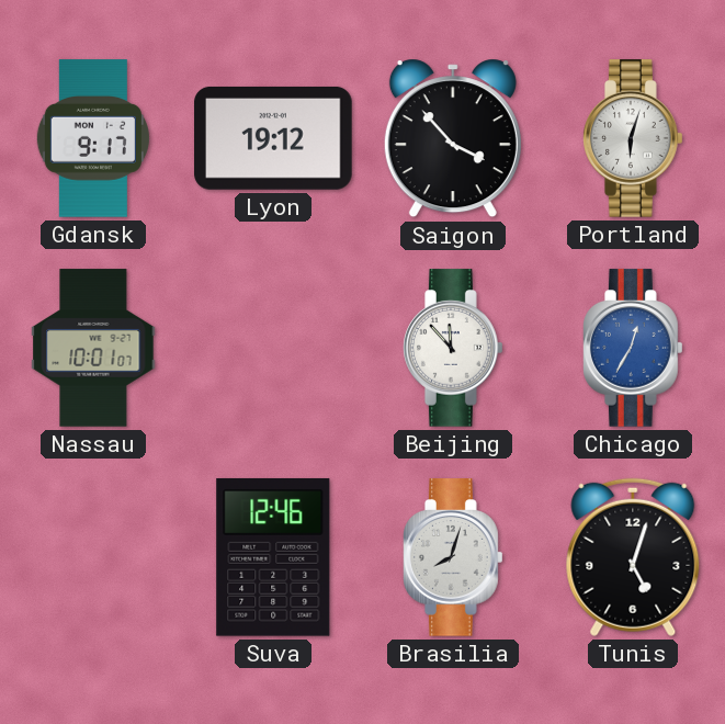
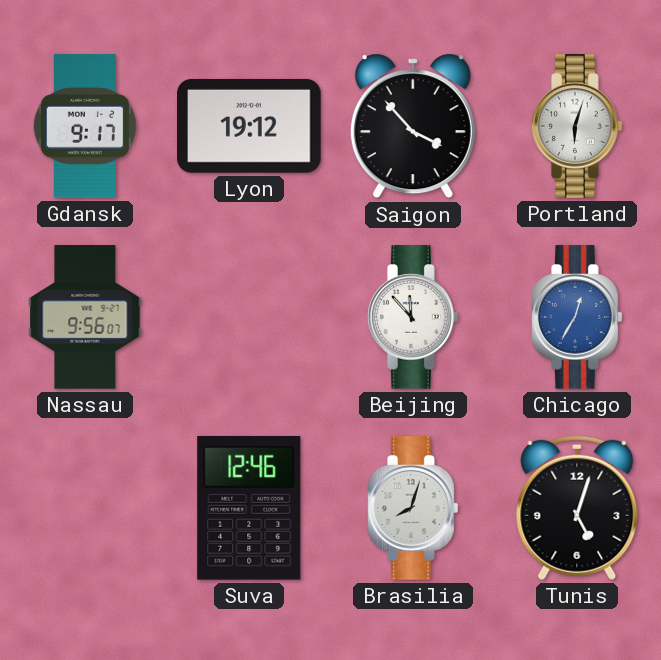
Nassau: 10:01 -> 9:56 (85, 317)
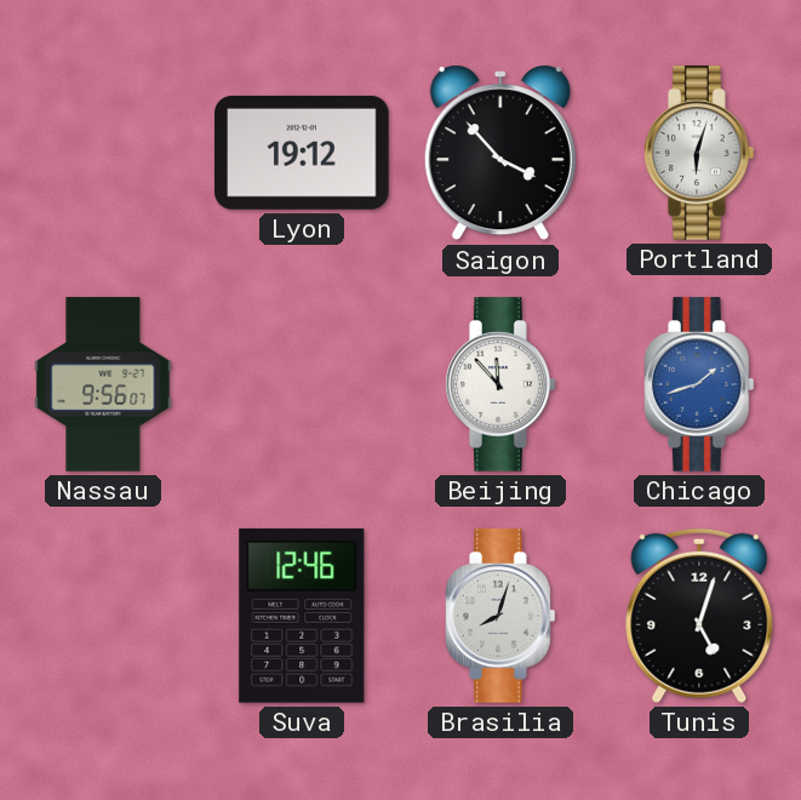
Gdansk: 9:17 -> none (85, 126)
Chicago: 12:35 -> 1:42 (700, 384)
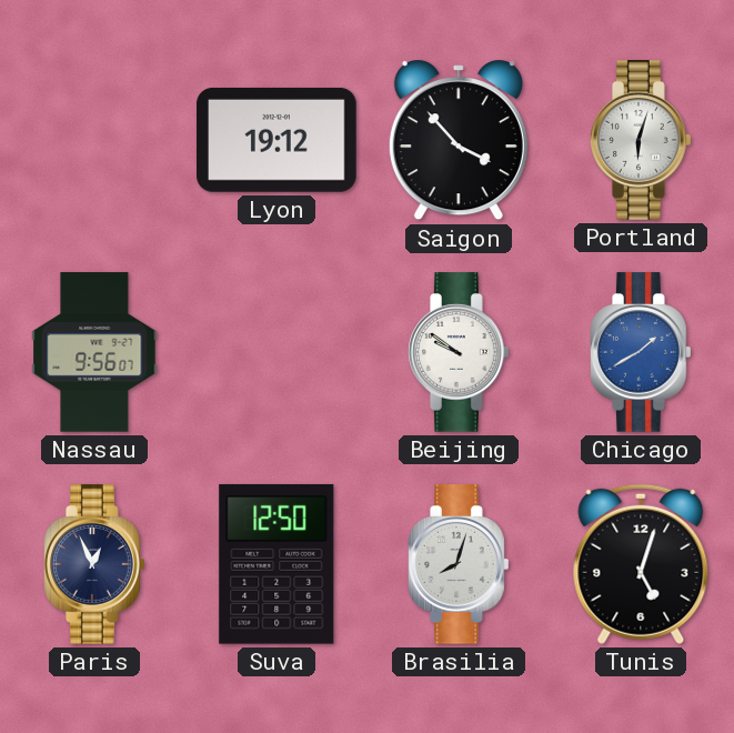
Beijing: 11:53 -> 9:51 (460, 352)
Chicago: 1:42 -> 1:40 (642, 352)
Paris: none -> 12:56 (95, 564)
Suva: 12:46 -> 12:50 (276, 564)
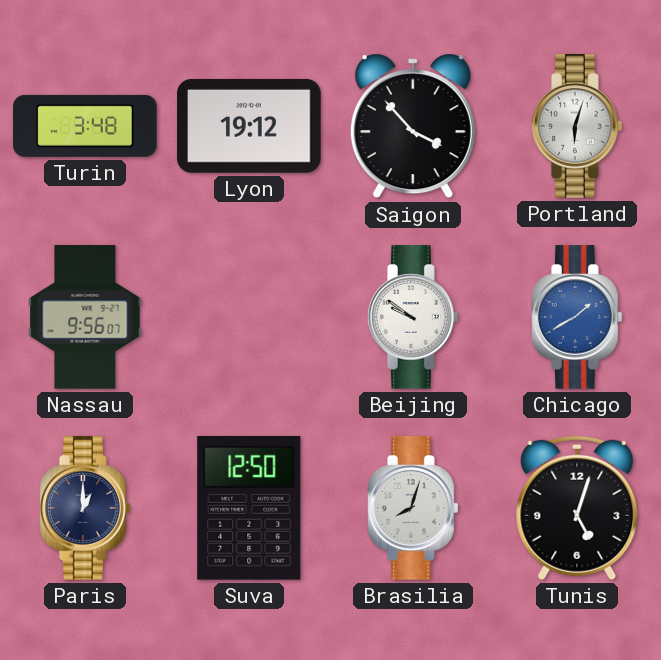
Turin: none -> 3:48 (85, 126)
Paris: 12:56 -> 1:00 (86, 508)
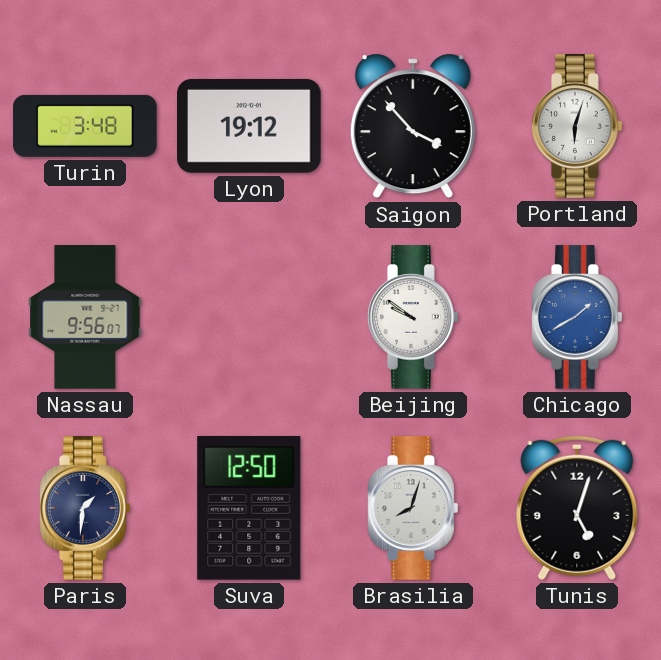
Paris: 1:00 -> 1:31 (86, 508)
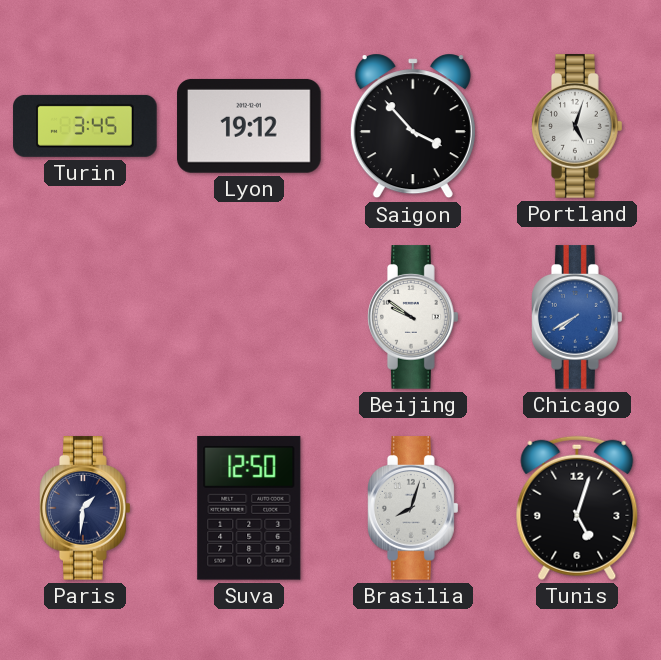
Turin: 3:48 -> 3:45 (85, 126)
Portland: 6:03 -> 5:03 (578, 126)
Nassau: 9:56 -> none (85, 317)
Chicago: 1:40 -> 7:40 (578, 317)
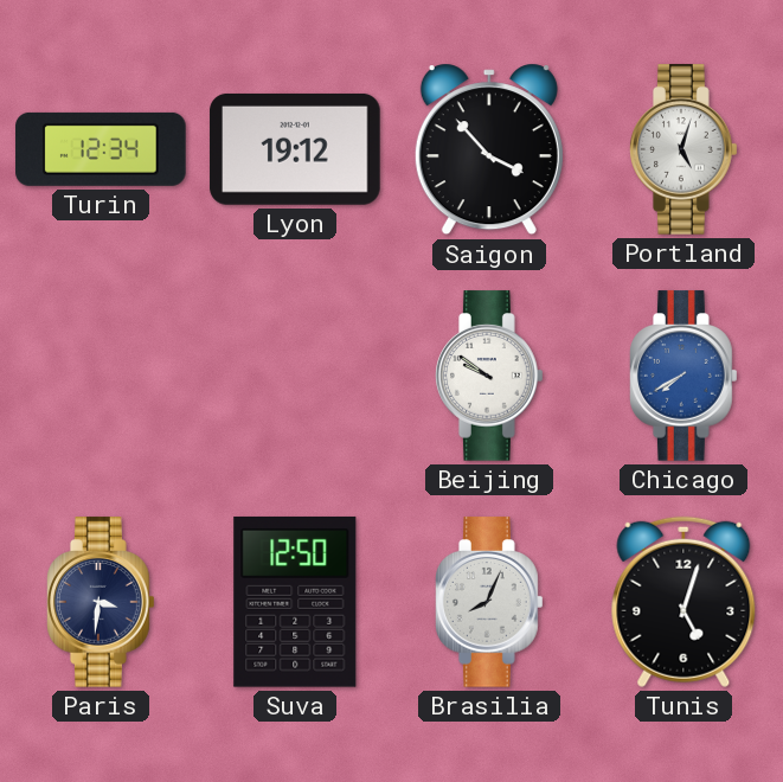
Turin: 3:45 -> 12:34 (101, 149)
Paris: 1:31 -> 3:31 (102, 602)
Brasilia: 8:03 -> 8:04 (490, 602)
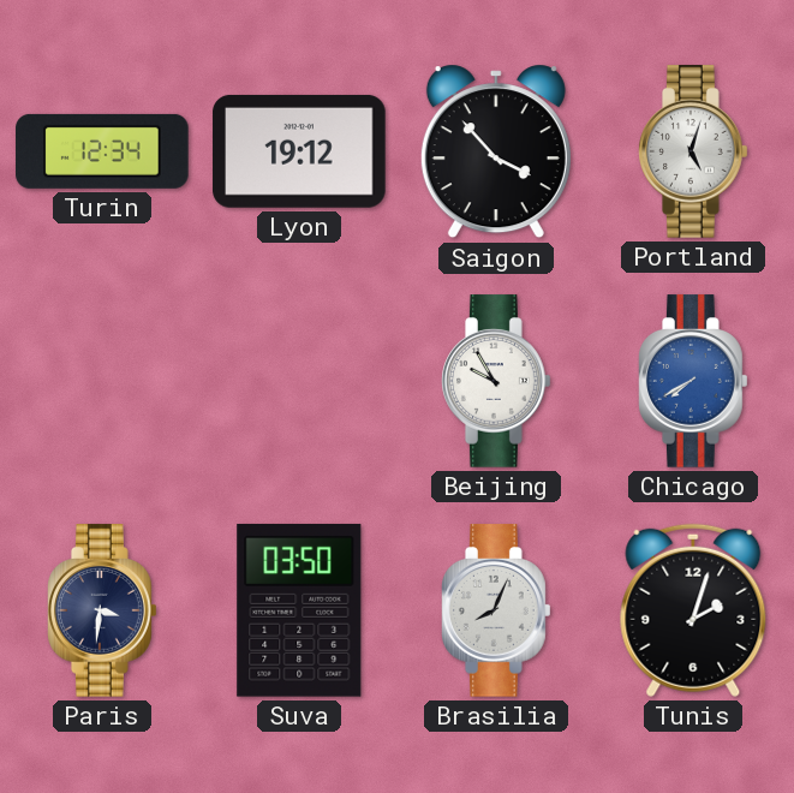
Beijing: 9:51 -> 9:55 (497, 381)
Suva: 12:50 -> 03:50 (299, 610)
Tunis: 5:03 -> 2:03 (693, 610)
